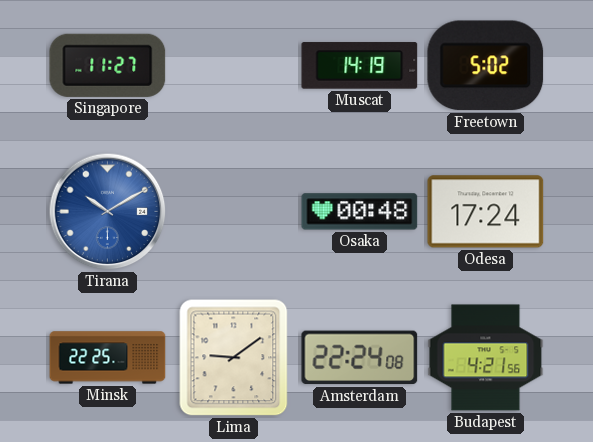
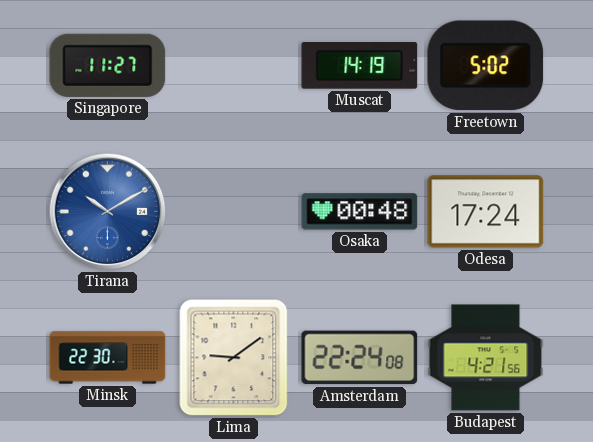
Minsk: 22:25 -> 22:30 (108, 358)
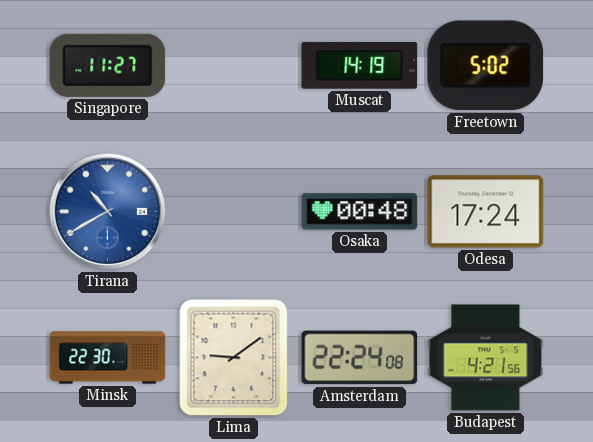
Tirana: 10:10 -> 10:40 (108, 212)
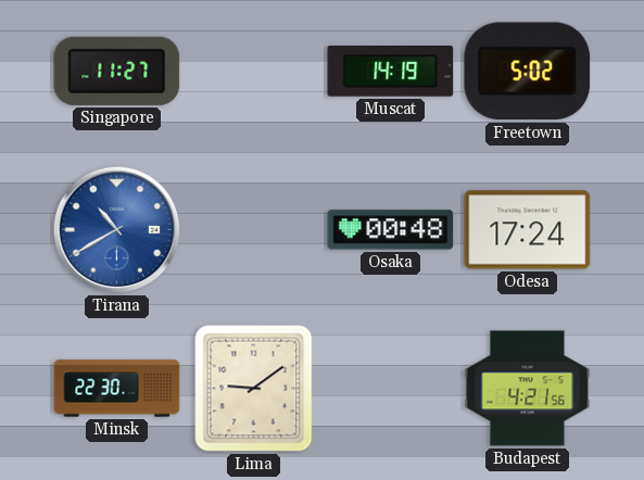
Amsterdam: 22:24 -> none (360, 358)
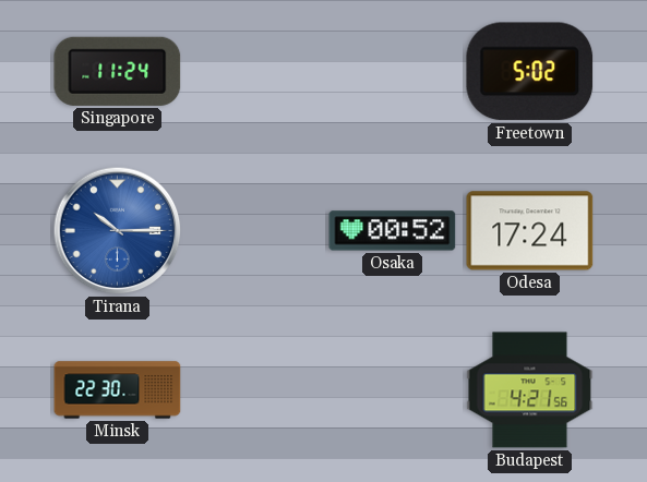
Singapore: 11:27 -> 11:24 (118, 71)
Muscat: 14:19 -> none (391, 72)
Tirana: 10:40 -> 10:15 (118, 231)
Osaka: 00:48 -> 00:52 (393, 231)
Lima: 9:09 -> none (254, 389)
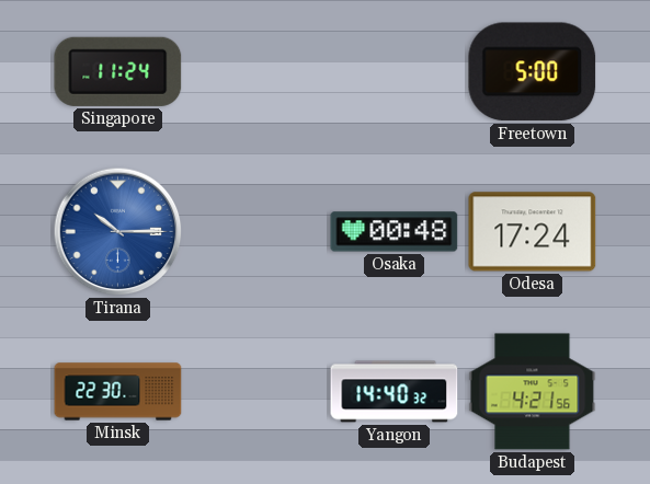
Freetown: 5:02 -> 5:00 (533, 72)
Osaka: 00:52 -> 00:48 (395, 232)
Yangon: none -> 14:40 (395, 392)
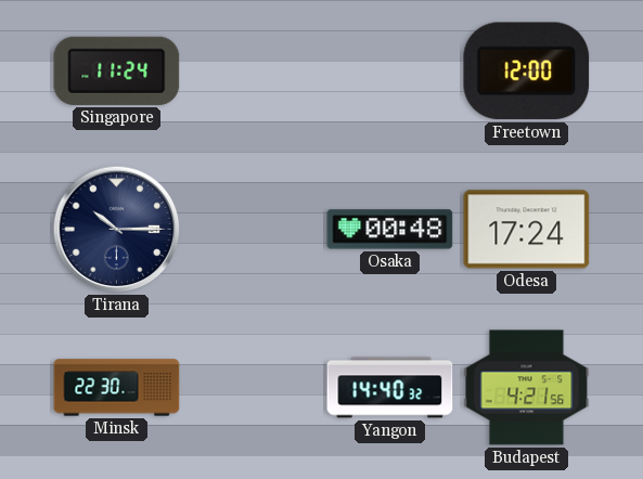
Freetown: 5:00 -> 12:00 (527, 72)
Tirana dial: blue -> navy (117, 230)
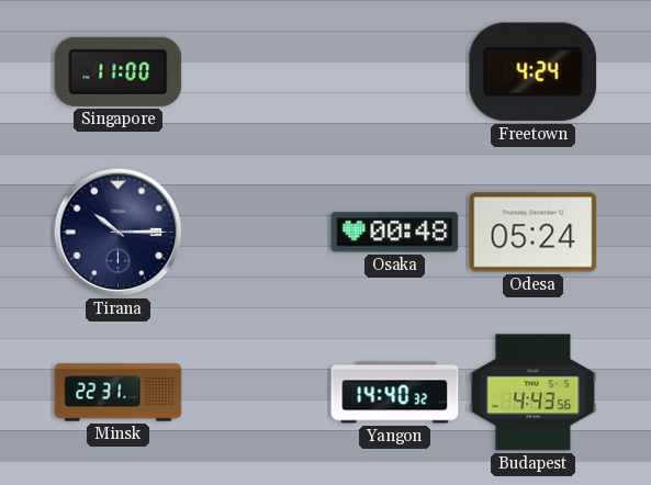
Singapore: 11:24 -> 11:00 (119, 71)
Freetown: 12:00 -> 4:24 (534, 72)
Odesa: 17:24 -> 05:24 (534, 233)
Minsk: 22:30 -> 22:31 (119, 393)
Budapest: 4:21 -> 4:43 (534, 393)
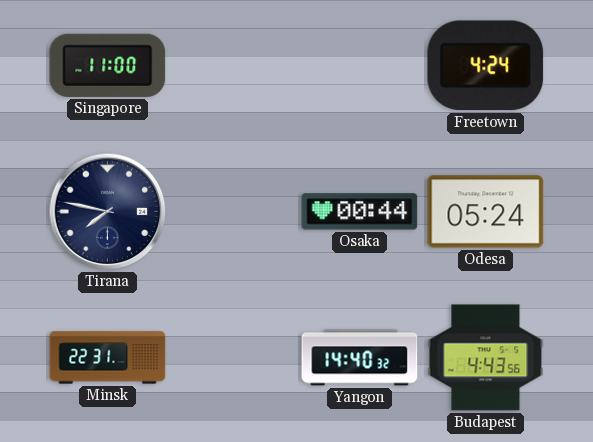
Tirana: 10:15 -> 7:47 (108, 212)
Osaka: 00:48 -> 00:44 (360, 212)
